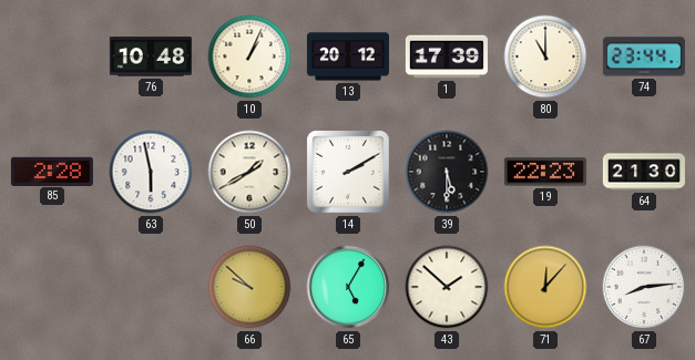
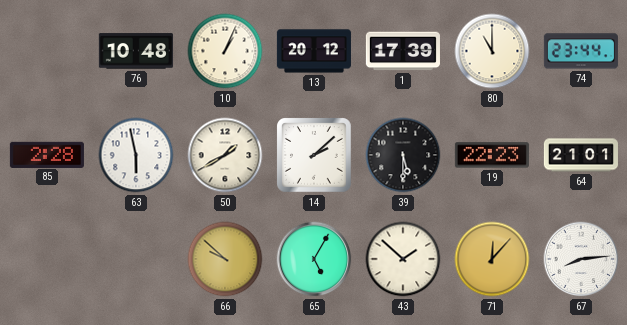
14: 2:10 -> 2:08 (315, 156)
64: 21:30 -> 21:01 (581, 155)
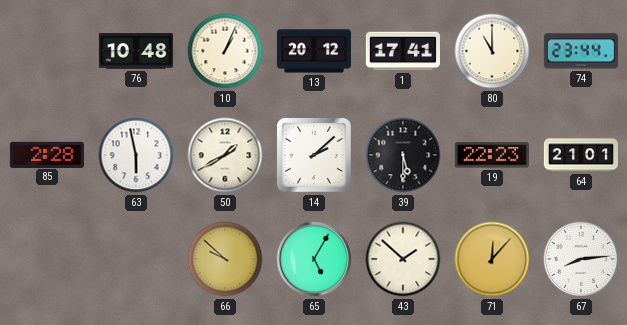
1: 17:39 -> 17:41 (403, 51)
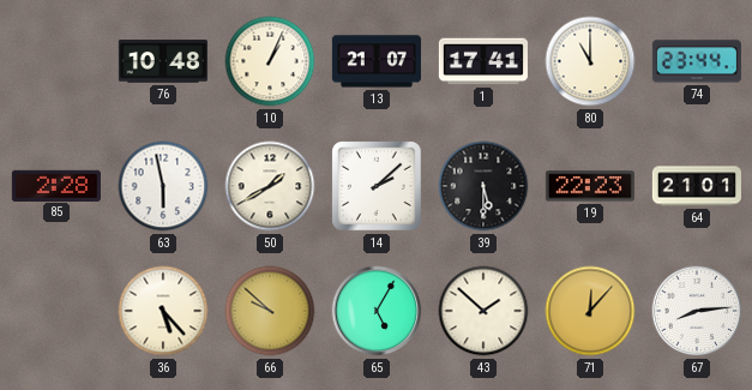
13: 20:12 -> 21:07 (377, 61)
36: none -> 5:23 (163, 311)
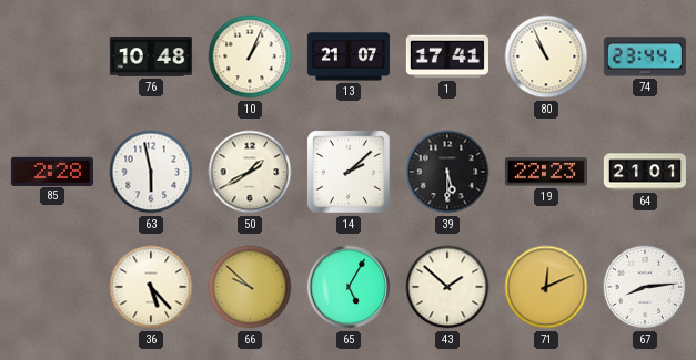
80: 11:00 -> 10:56 (546, 56)
71: 12:07 -> 12:11 (546, 287)
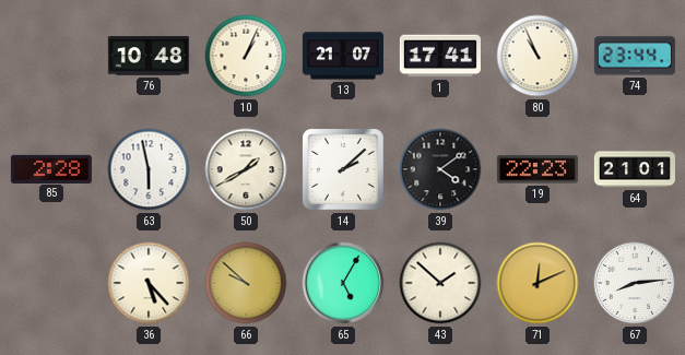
39: 5:30 -> 4:09 (440, 169)
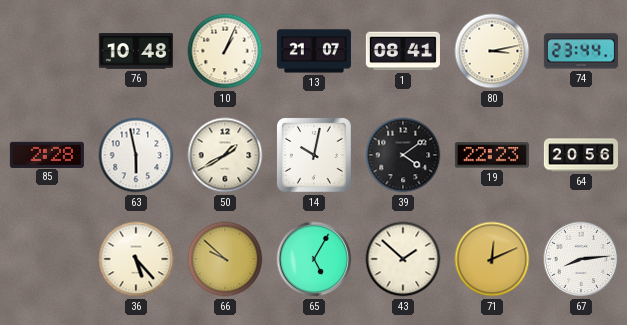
1: 17:41 -> 08:41 (403, 51)
80: 10:56 -> 3:13 (492, 51)
14: 2:08 -> 10:02 (315, 156)
64: 21:01 -> 20:56 (581, 155)
